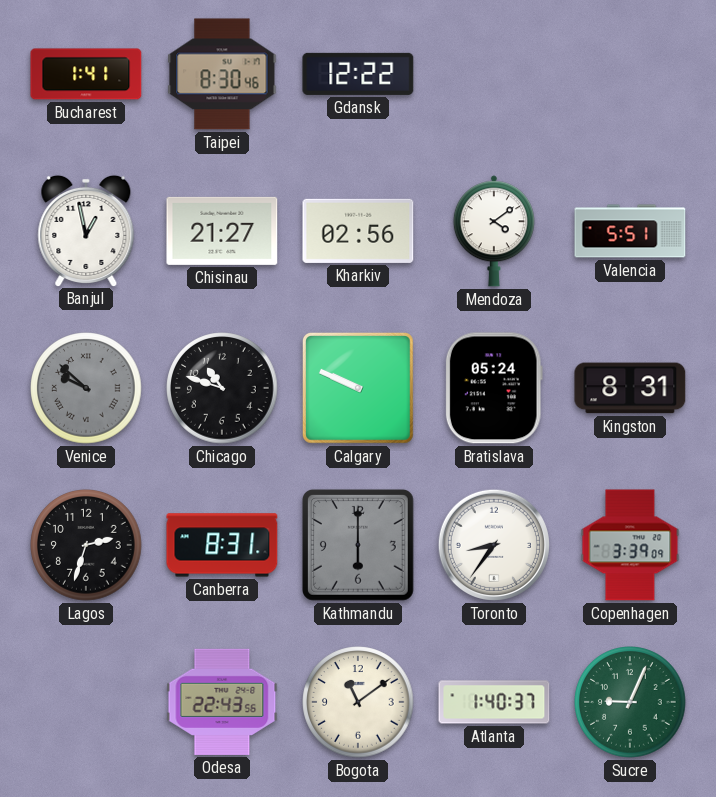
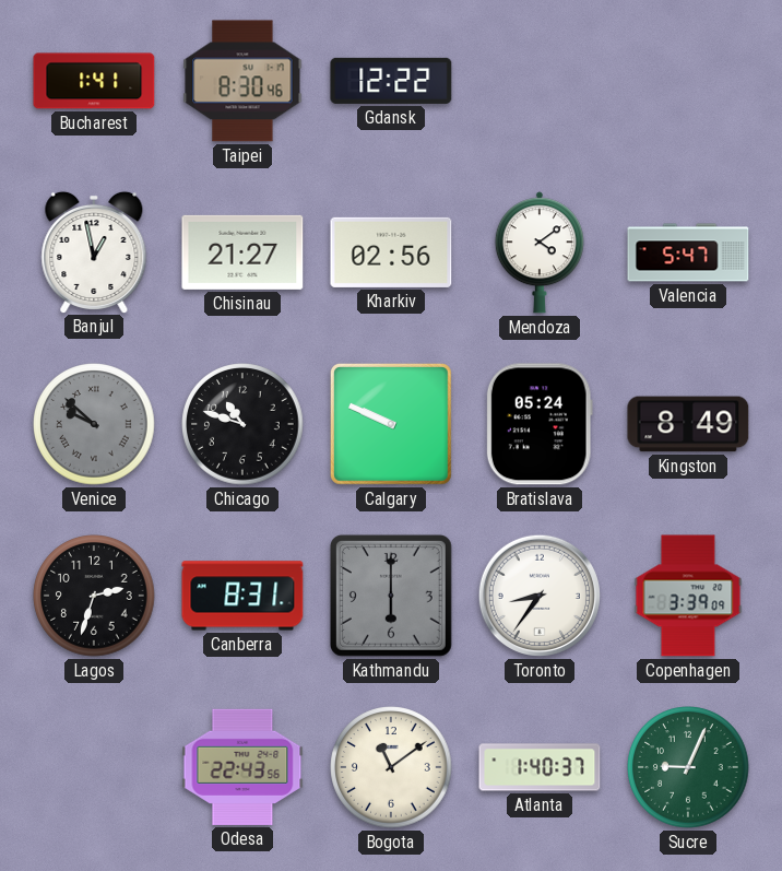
Valencia: 5:51 -> 5:47 (688, 252)
Kingston: 8:31 -> 8:49 (688, 424)
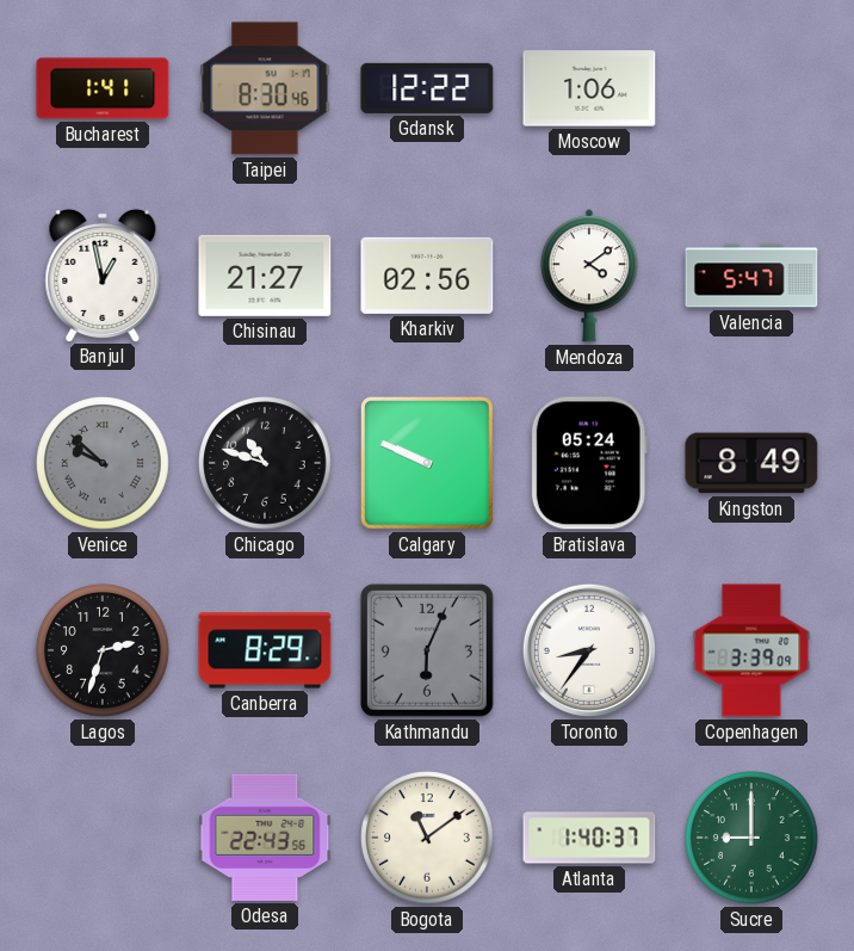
Moscow: none -> 1:06 (589, 88)
Canberra: 8:31 -> 8:29 (265, 650)
Kathmandu: 6:00 -> 6:04 (427, 650)
Sucre: 9:04 -> 9:00 (751, 838)
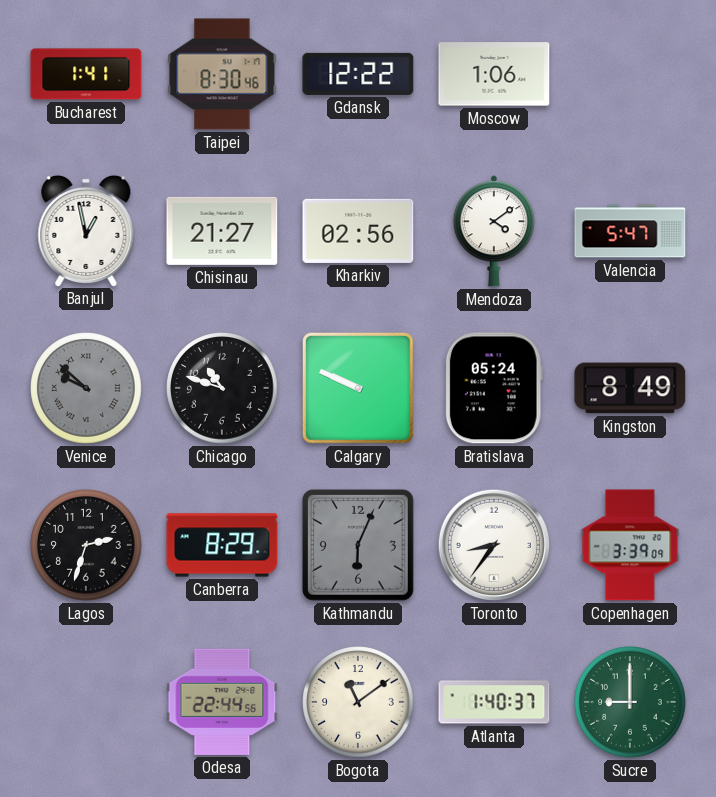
Odesa: 22:43 -> 22:44 (222, 702)
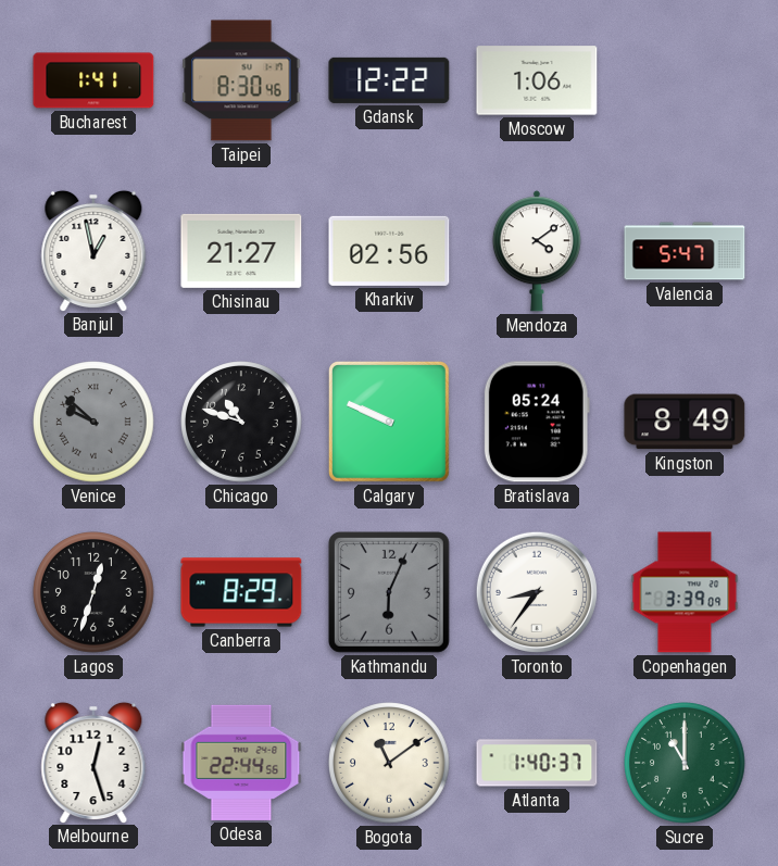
Lagos: 2:33 -> 12:33 (93, 592)
Melbourne: none -> 12:27 (93, 762)
Sucre: 9:00 -> 11:00 (685, 763)
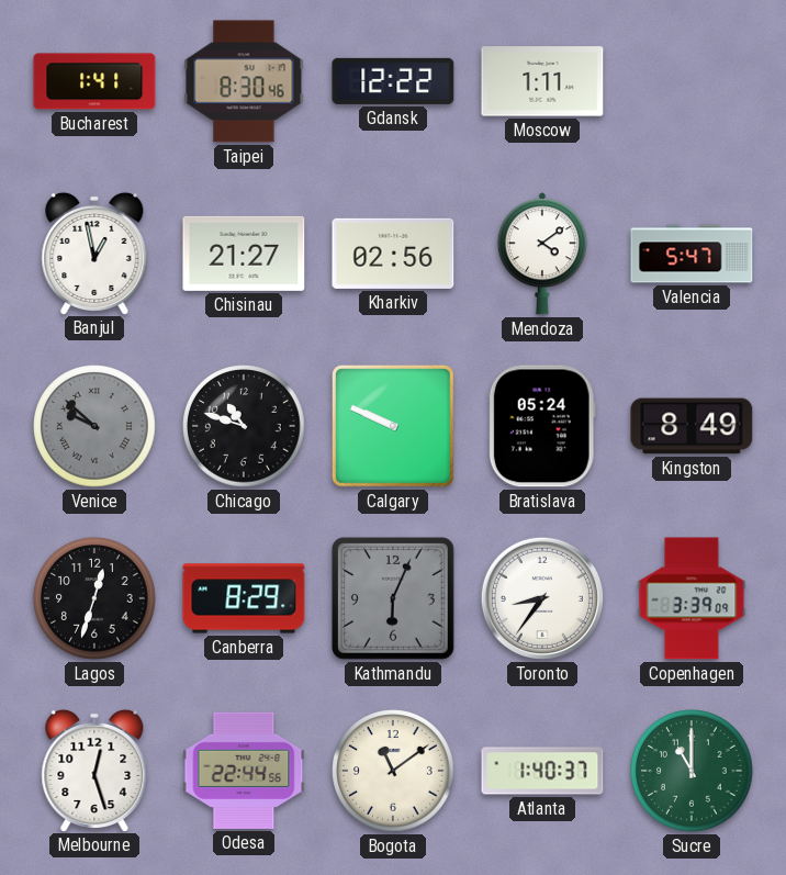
Moscow: 1:06 -> 1:11 (542, 81)
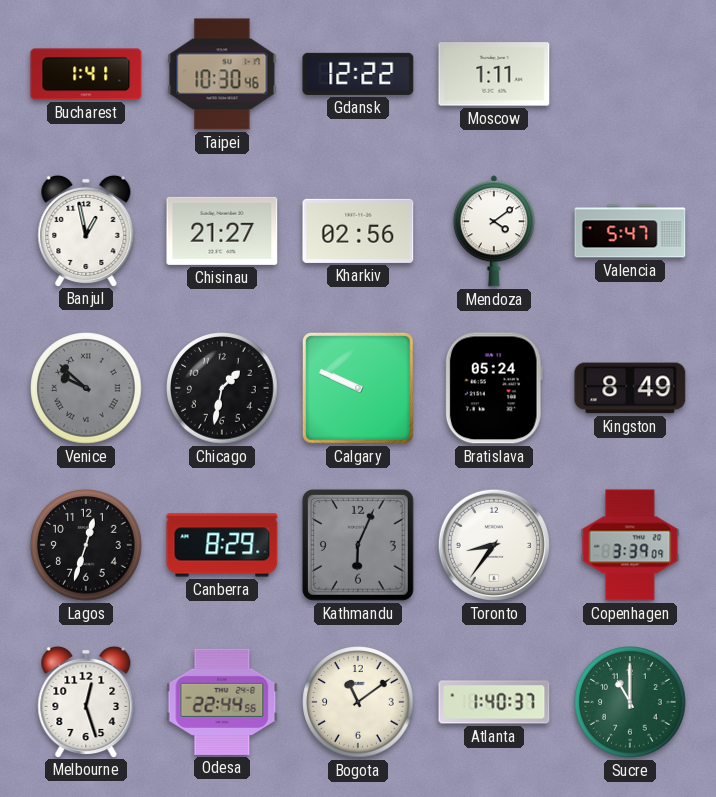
Taipei: 8:30 -> 10:30 (222, 74)
Chicago: 10:48 -> 1:32 (222, 388)
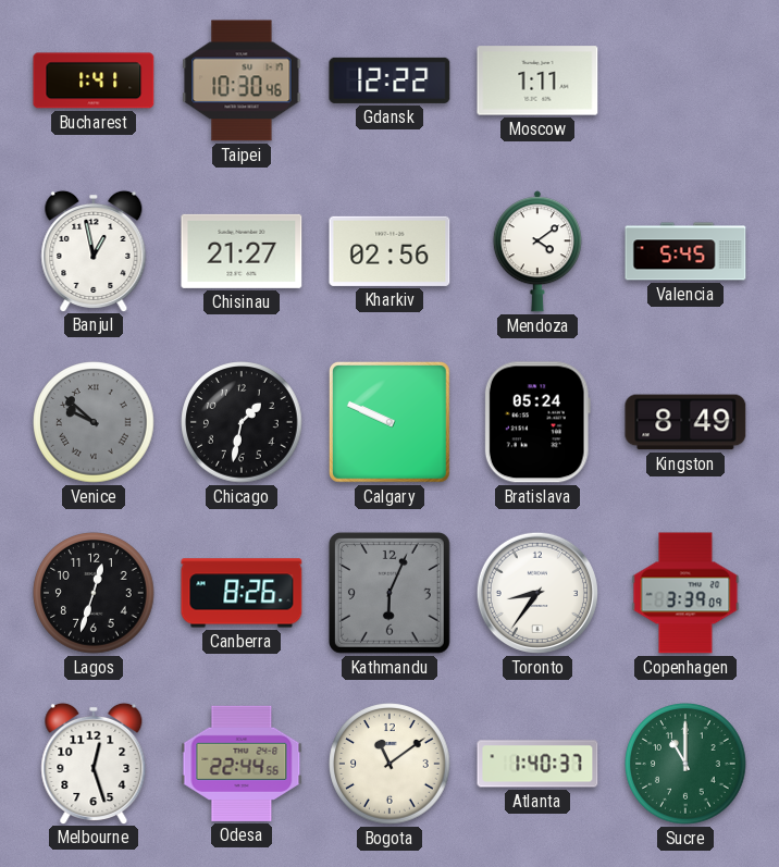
Valencia: 5:47 -> 5:45 (685, 251)
Canberra: 8:29 -> 8:26 (242, 593)
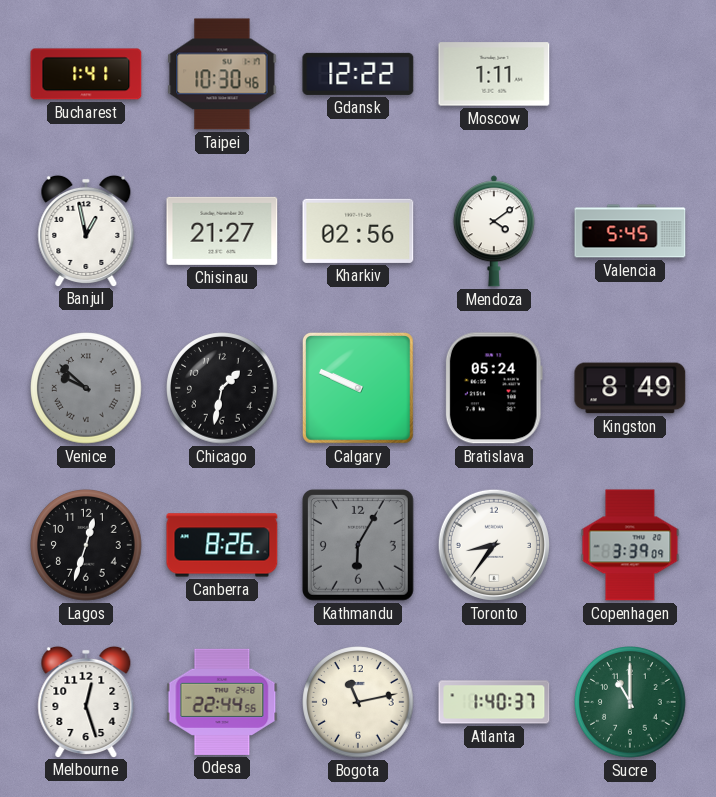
Kathmandu: 6:04 -> 6:05 (358, 545)
Bogota: 11:09 -> 11:13 (358, 702)
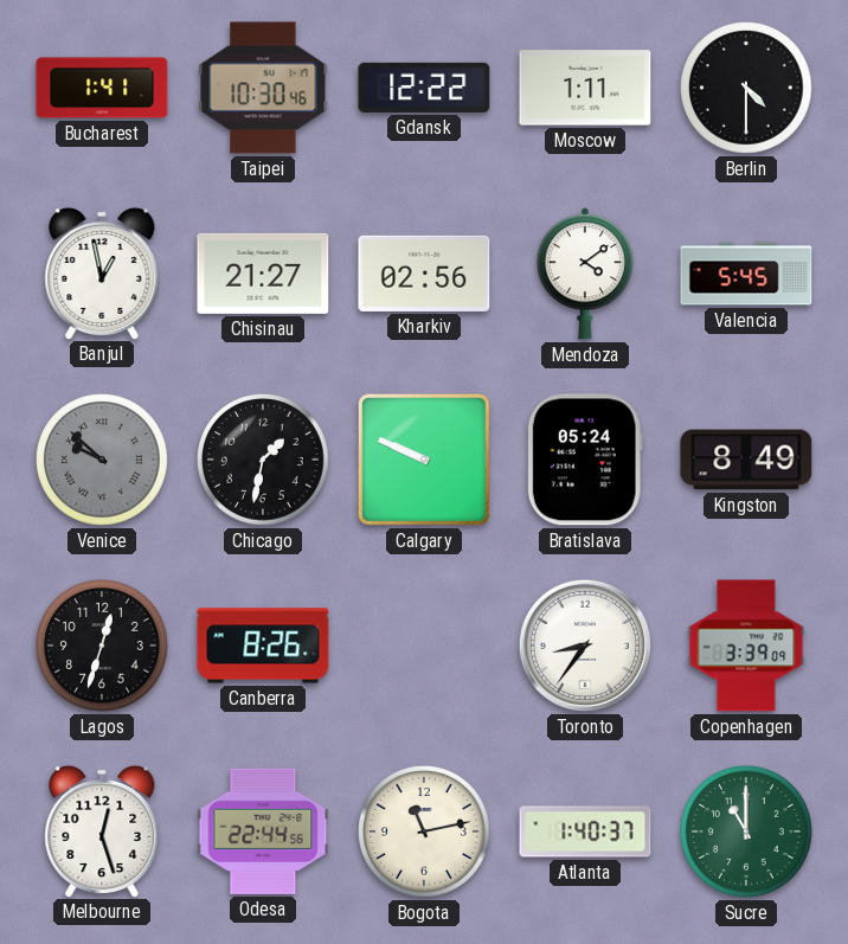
Berlin: none -> 4:30 (746, 88)
Kathmandu: 6:05 -> none (358, 545)
